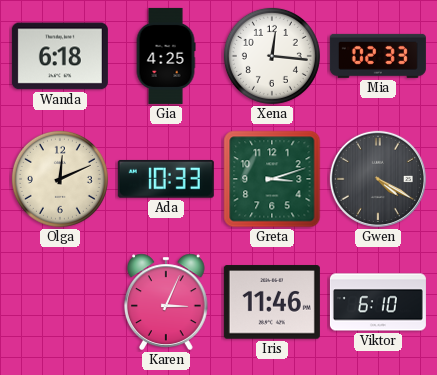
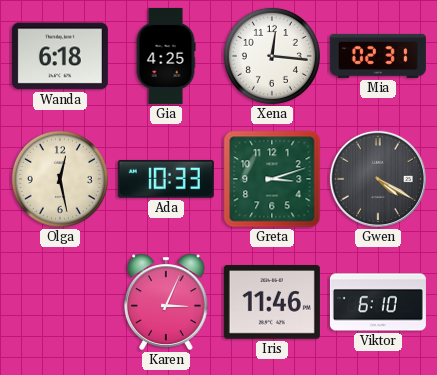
Mia: 02:33 -> 02:31 (378, 56)
Olga: 12:11 -> 12:28 (60, 179)
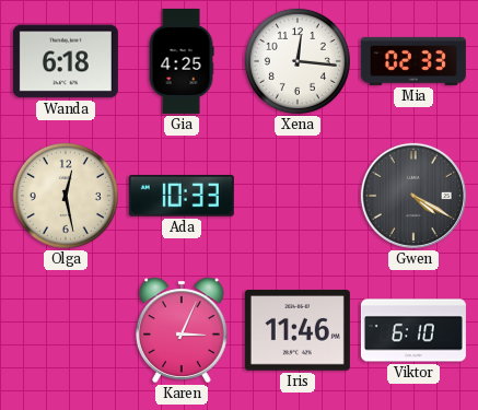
Mia: 02:31 -> 02:33 (413, 61)
Greta: 3:12 -> none (272, 179)
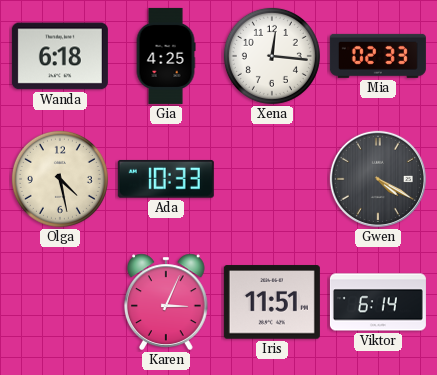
Olga: 12:28 -> 4:28 (60, 179)
Iris: 11:46 -> 11:51 (272, 302)
Viktor: 6:10 -> 6:14 (378, 302)
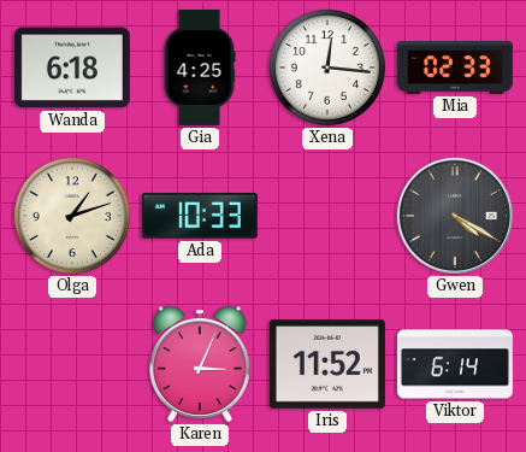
Olga: 4:28 -> 1:12 (72, 216)
Iris: 11:51 -> 11:52 (327, 364)
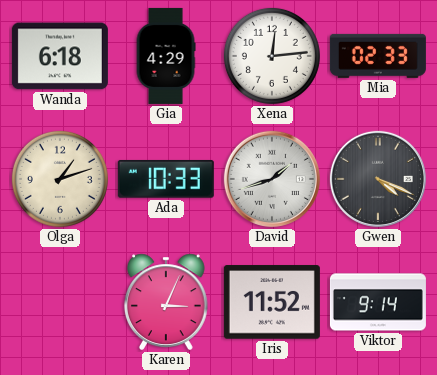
Gia: 4:25 -> 4:29 (166, 56)
Xena: 12:16 -> 12:14 (272, 56)
David: none -> 1:42 (272, 179)
Gwen: 4:20 -> 4:19 (378, 179)
Viktor: 6:14 -> 9:14 (378, 302)
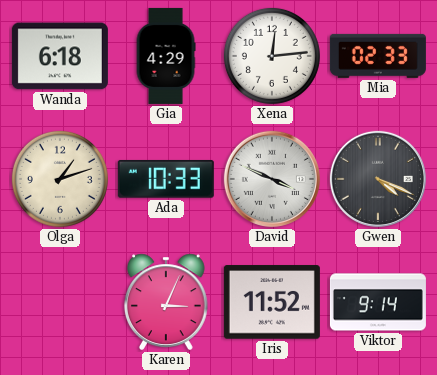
David: 1:42 -> 3:49 (272, 179)
